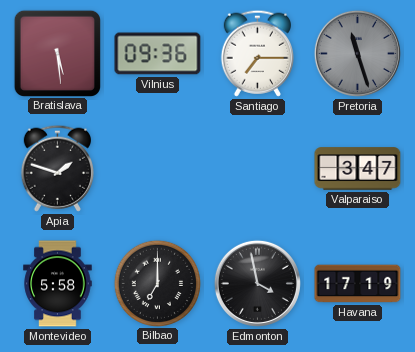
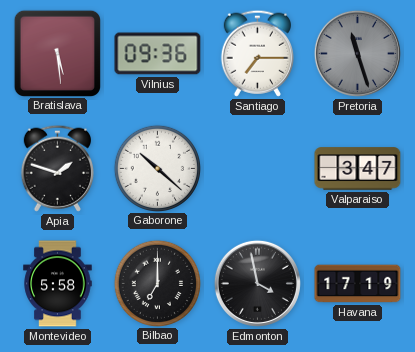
Gaborone: none -> 10:22 (157, 168)
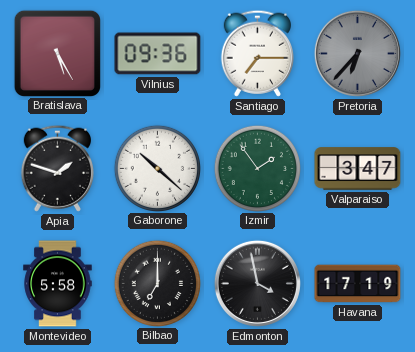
Bratislava: 5:29 -> 5:25 (57, 53)
Pretoria: 11:27 -> 6:37 (357, 53)
Izmir: none -> 1:54 (257, 168)
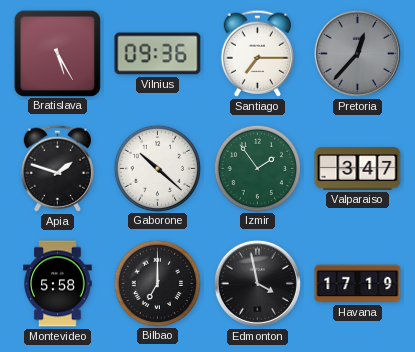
Pretoria: 6:37 -> 12:37 (357, 53)
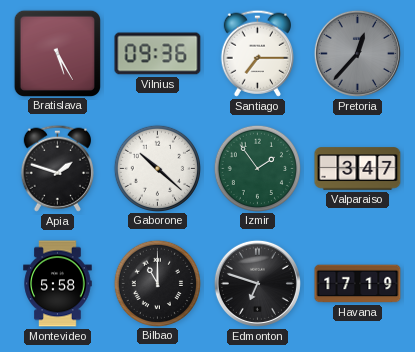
Bilbao: 7:00 -> 11:00 (157, 283)
Edmonton: 3:58 -> 6:48 (257, 283)
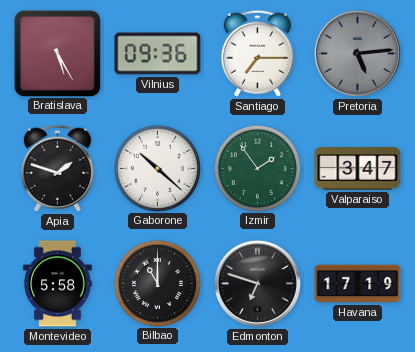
Pretoria: 12:37 -> 5:14 (357, 53)
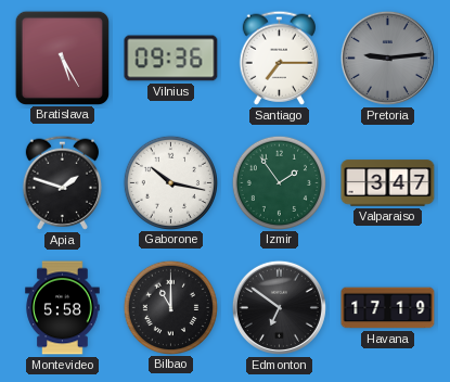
Pretoria: 5:14 -> 9:14 (387, 58)
Gaborone: 10:22 -> 10:17 (170, 182)
Edmonton: 6:48 -> 6:51 (279, 307)
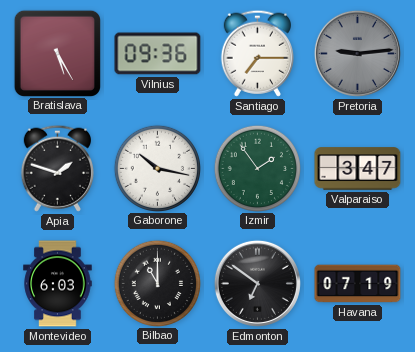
Montevideo: 5:58 -> 6:03 (58, 284)
Havana: 17:19 -> 07:19 (358, 284)
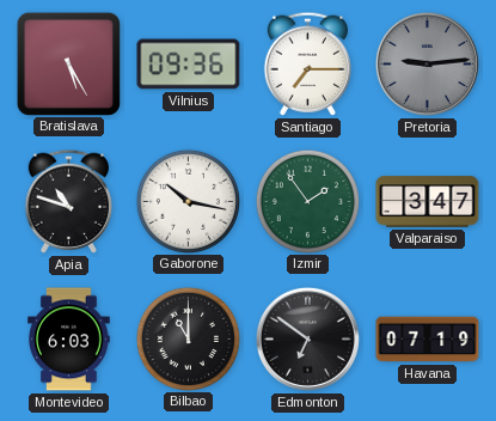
Apia: 1:48 -> 10:48 (68, 201)
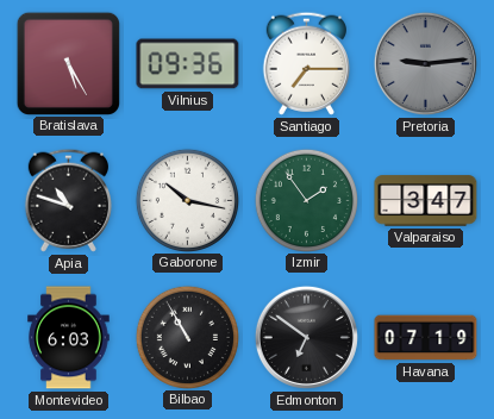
Bilbao: 11:00 -> 10:55 (187, 337)
